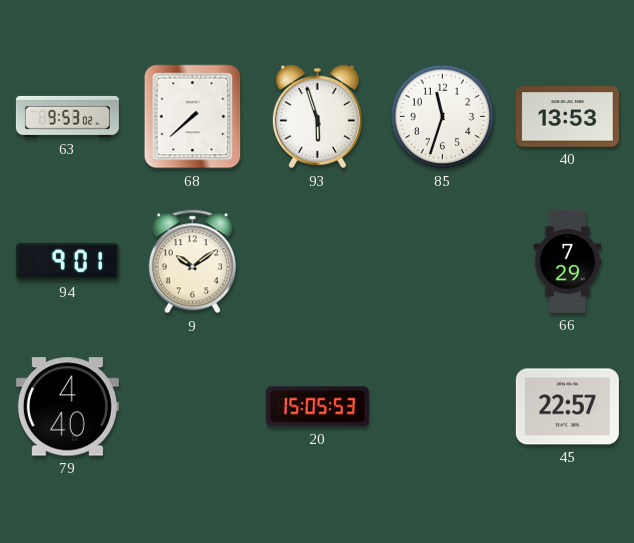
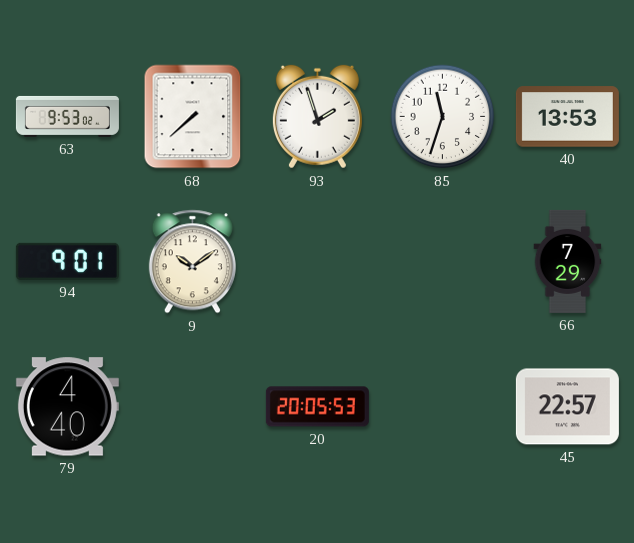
93: 5:57 -> 1:57 (317, 117)
20: 15:05 -> 20:05 (317, 407)
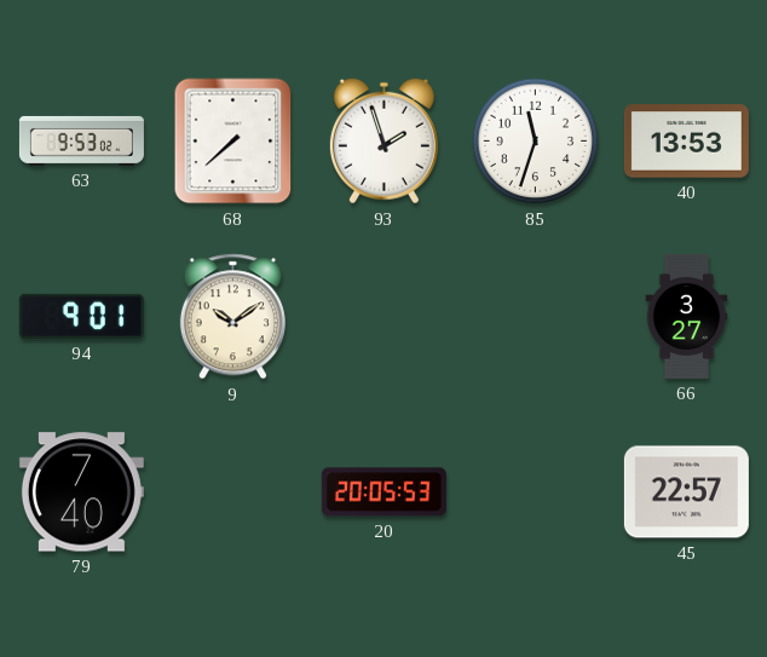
66: 7:29 -> 3:27 (687, 316)
79: 4:40 -> 7:40 (81, 492)
